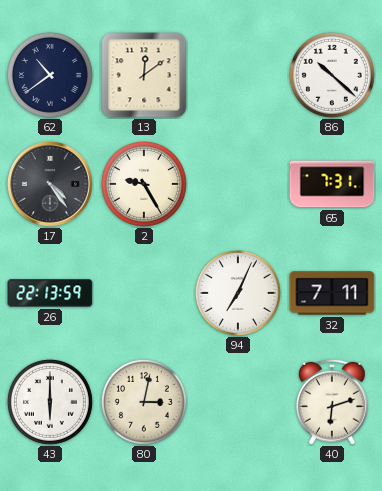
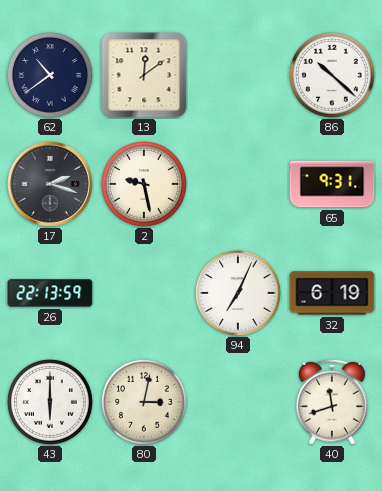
17: 4:24 -> 2:18 (51, 185)
2: 9:25 -> 9:28 (144, 184)
65: 7:31 -> 9:31 (332, 184)
32: 7:11 -> 6:19 (332, 293)
40: 6:12 -> 11:42 (332, 402)
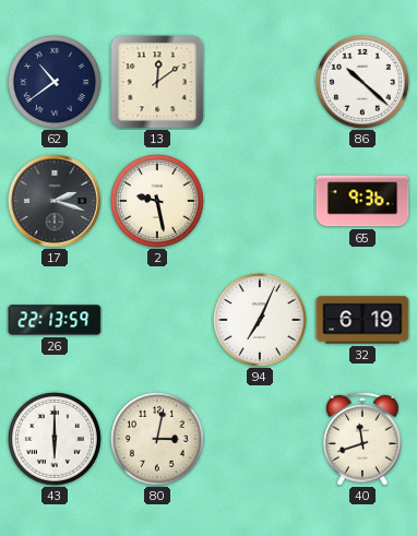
65: 9:31 -> 9:36 (362, 201)
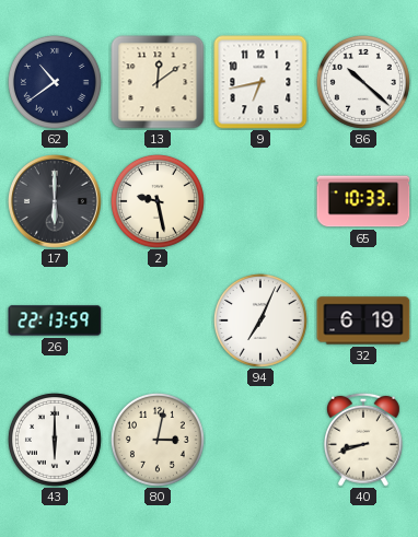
9: none -> 6:43 (260, 82)
17: 2:18 -> 6:00 (56, 202)
65: 9:36 -> 10:33 (363, 201)
40: 11:42 -> 8:42 (363, 440)
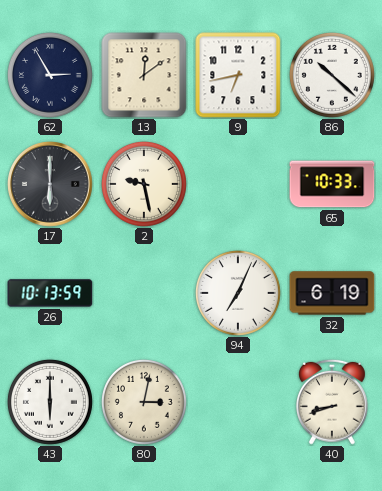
62: 10:39 -> 2:55 (50, 75)
26: 22:13 -> 10:13 (50, 293)
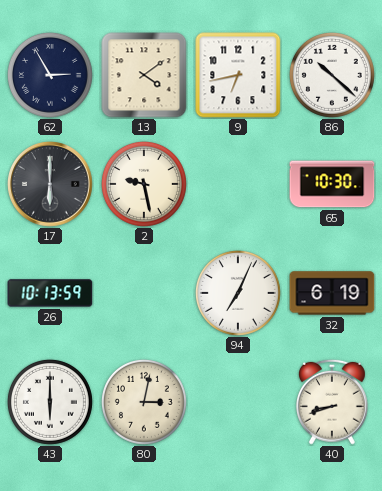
13: 12:09 -> 4:09 (144, 75)
65: 10:33 -> 10:30 (332, 184)
